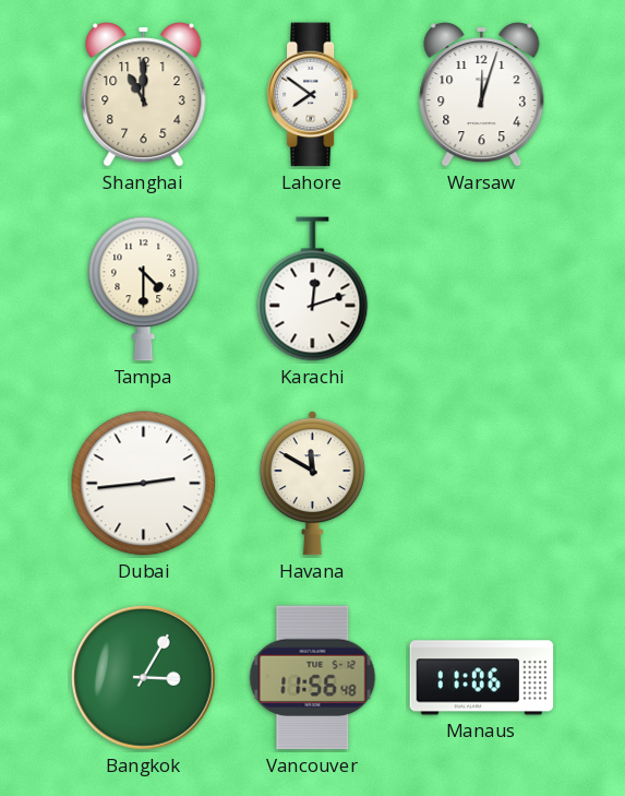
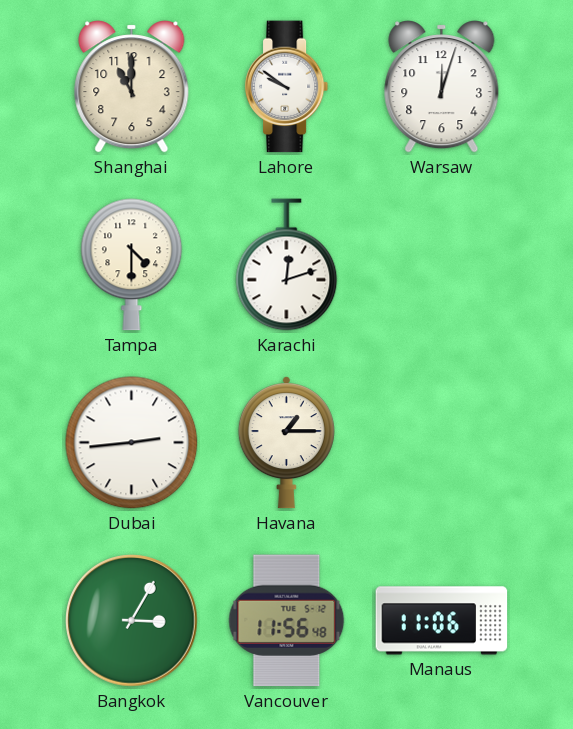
Lahore: 7:51 -> 9:51 (287, 87)
Havana: 11:50 -> 1:15 (286, 443)
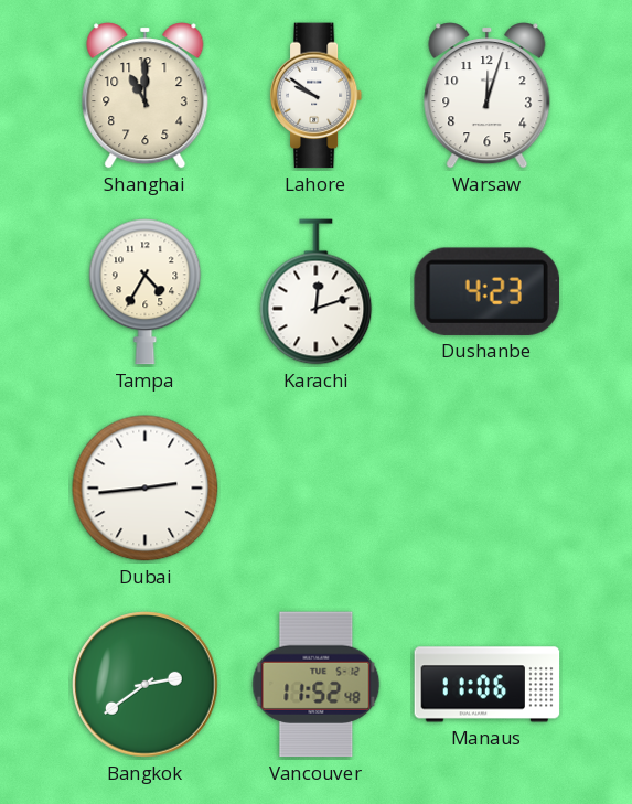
Tampa: 4:30 -> 4:35 (146, 292)
Dushanbe: none -> 4:23 (486, 291)
Havana: 1:15 -> none (286, 443)
Bangkok: 3:05 -> 2:39 (146, 685)
Vancouver: 11:56 -> 11:52 (317, 685)
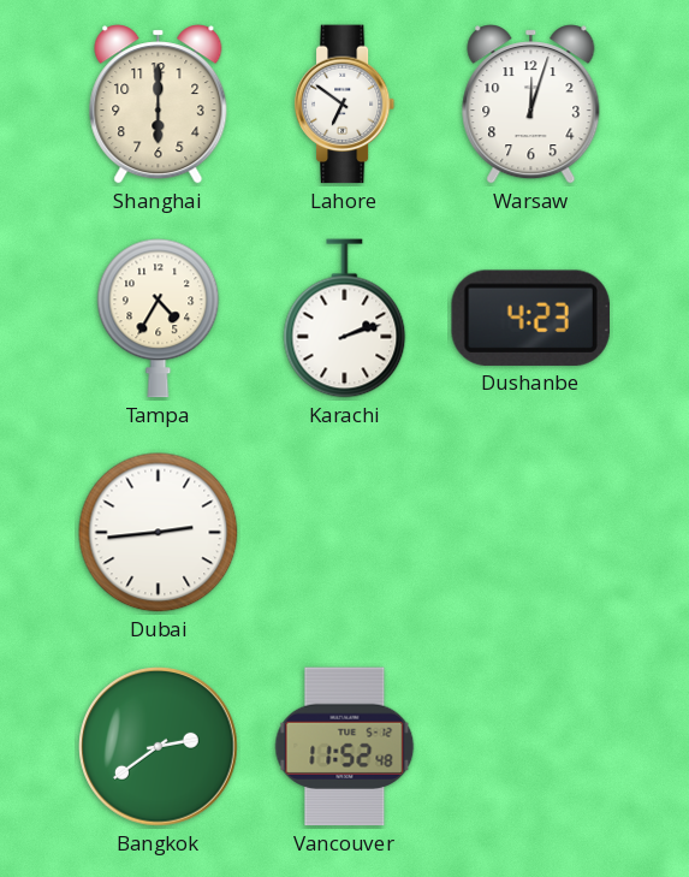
Shanghai: 11:00 -> 6:00 (159, 105)
Lahore: 9:51 -> 6:51 (345, 105)
Karachi: 12:12 -> 2:12 (345, 319)
Manaus: 11:06 -> none (488, 685)
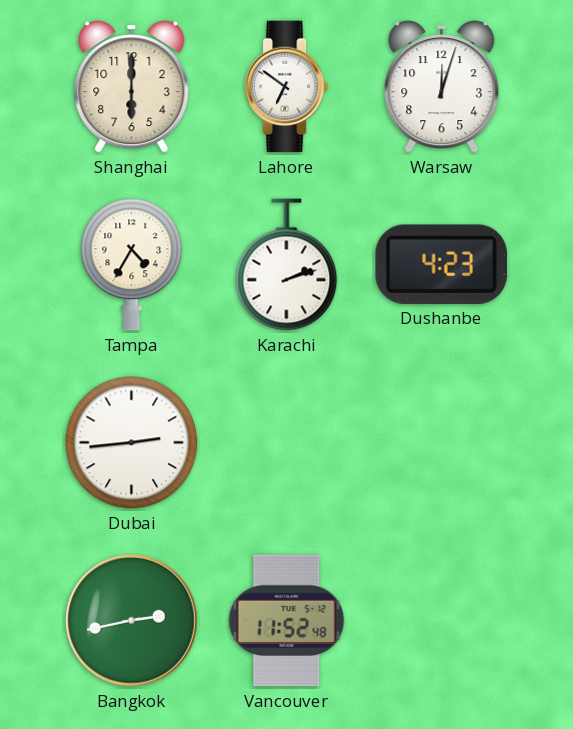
Bangkok: 2:39 -> 2:43 (132, 621)
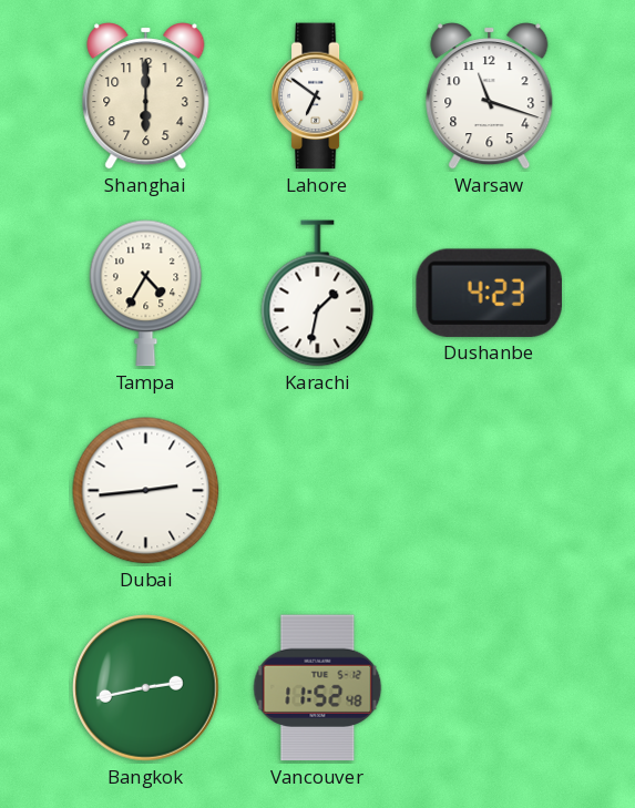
Warsaw: 12:03 -> 11:18 (490, 96)
Karachi: 2:12 -> 1:32 (318, 294)
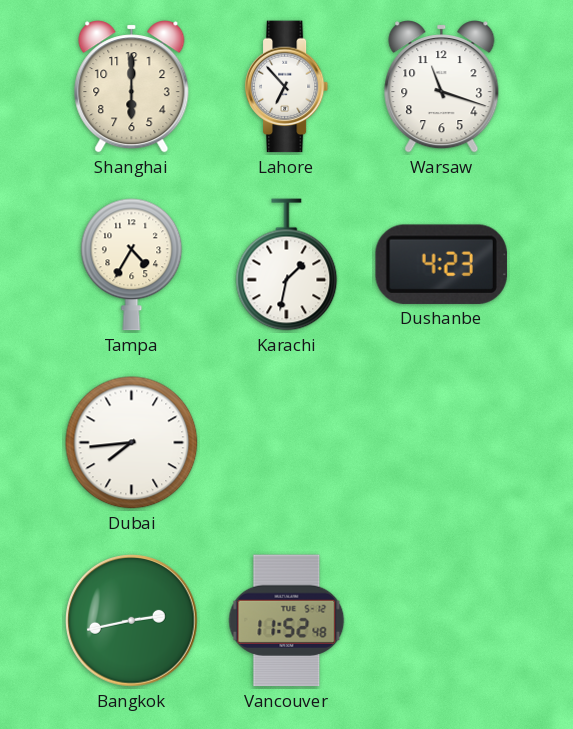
Lahore: 6:51 -> 6:53 (287, 87)
Dubai: 2:44 -> 7:44 (132, 443)
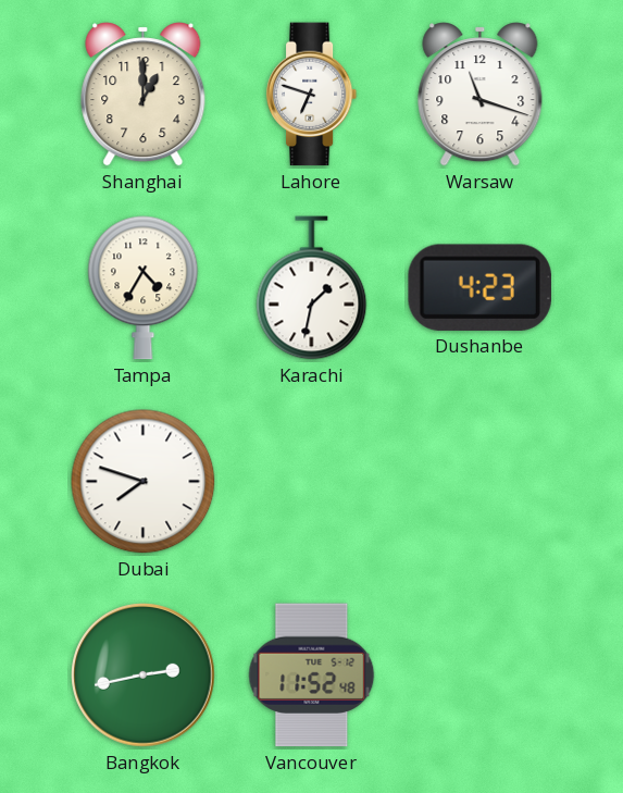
Shanghai: 6:00 -> 1:00 (144, 95)
Lahore: 6:53 -> 6:48 (312, 95)
Dubai: 7:44 -> 7:48 (144, 482)
